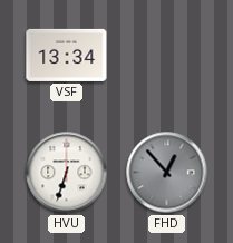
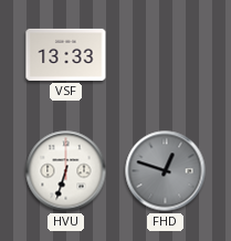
VSF: 13:34 -> 13:33 (66, 54)
FHD: 12:53 -> 12:48 (166, 171)
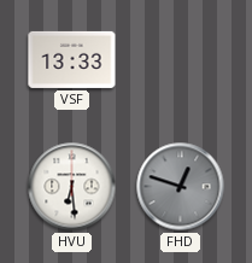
HVU: 6:33 -> 6:29 (72, 187)
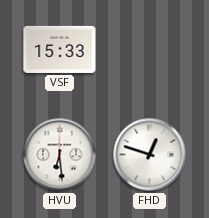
VSF: 13:33 -> 15:33 (60, 49)
FHD dial: grey -> white (150, 155)
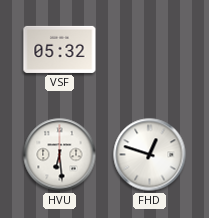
VSF: 15:33 -> 05:32 (60, 49)
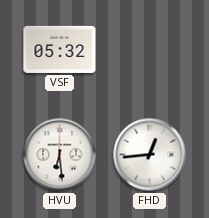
FHD: 12:48 -> 12:44 (150, 155)
